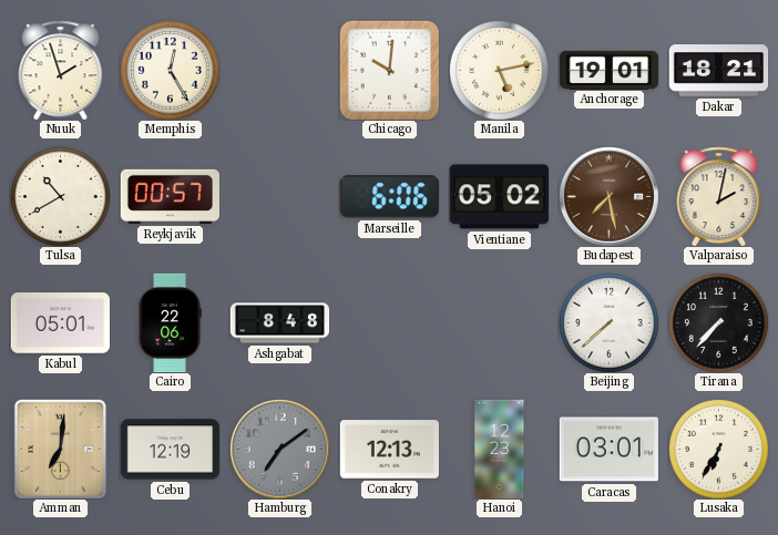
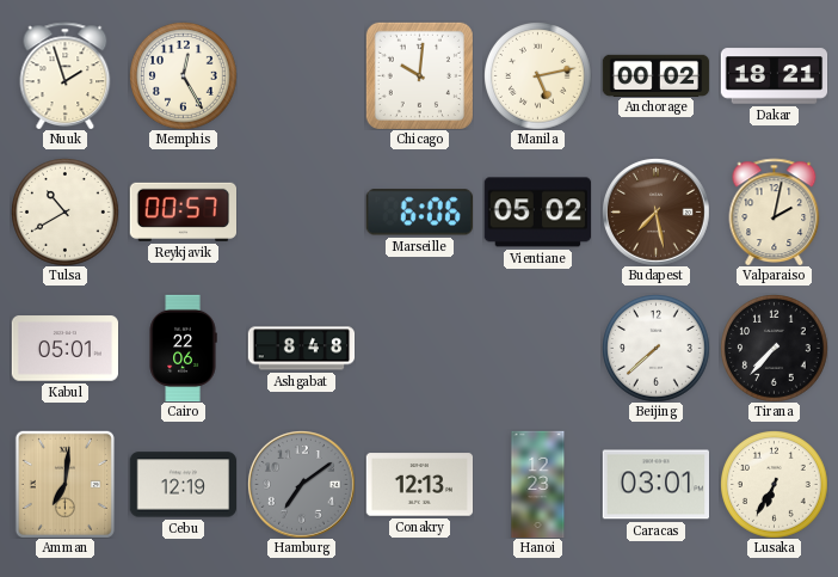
Anchorage: 19:01 -> 00:02 (655, 75)
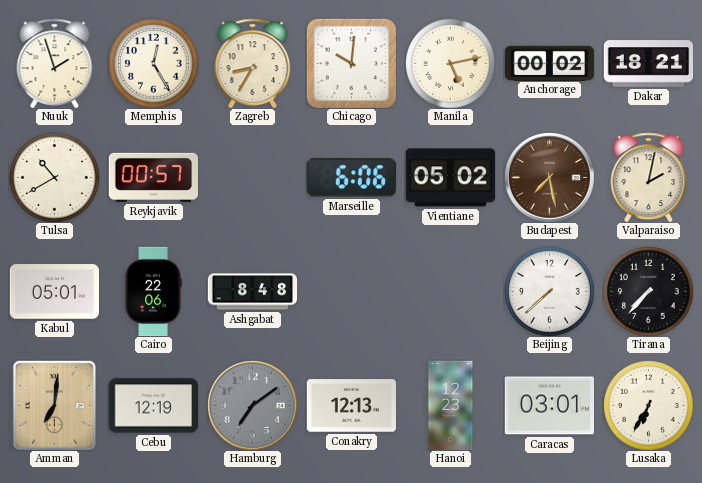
Zagreb: none -> 8:35 (253, 63)
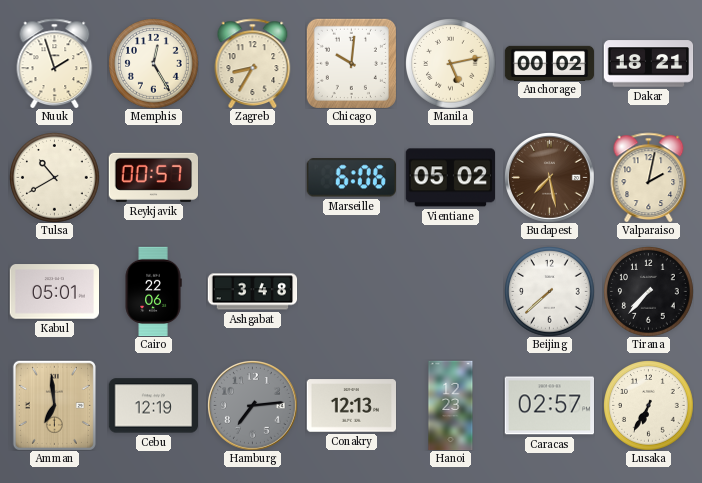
Ashgabat: 8:48 -> 3:48 (252, 292)
Amman: 7:01 -> 6:59 (54, 405)
Hamburg: 7:09 -> 7:14 (253, 406)
Caracas: 03:01 -> 02:57 (549, 406)
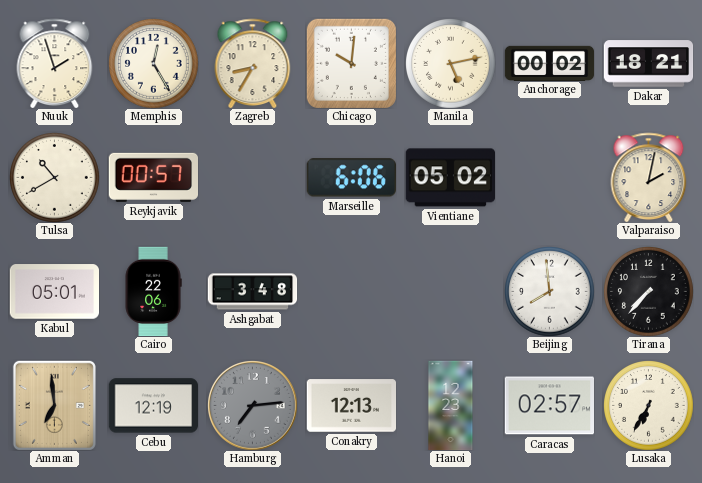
Budapest: 7:28 -> none (550, 178)
Beijing: 7:38 -> 7:59 (550, 292)
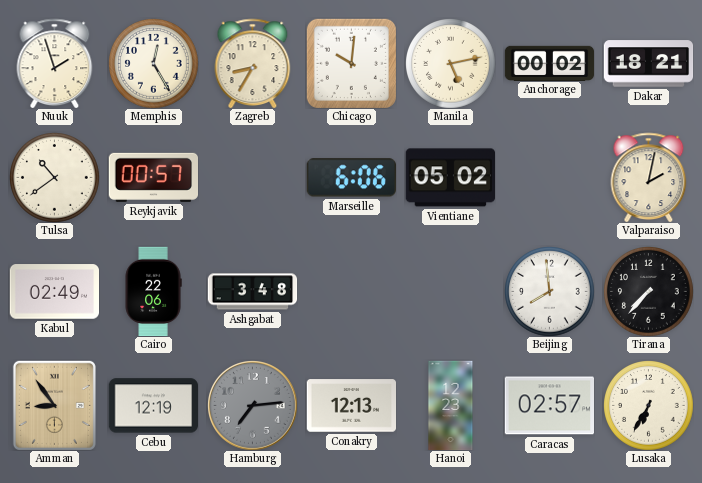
Tulsa: 10:40 -> 10:39 (55, 178)
Kabul: 05:01 -> 02:49 (54, 292)
Amman: 6:59 -> 8:54 (54, 405)
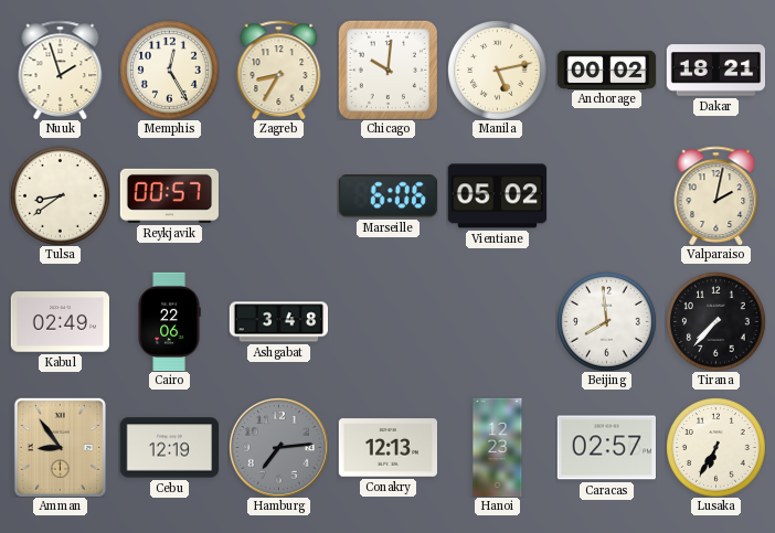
Tulsa: 10:39 -> 8:39 (61, 196)
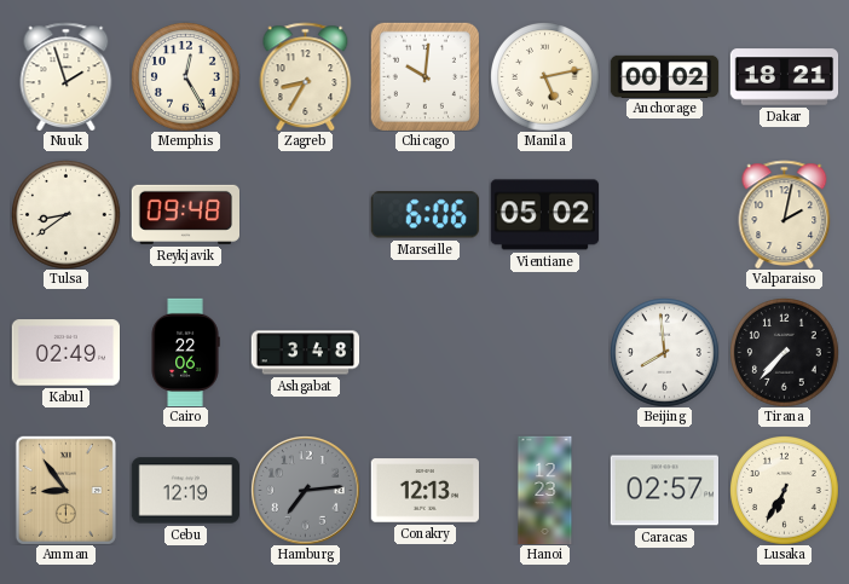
Reykjavik: 00:57 -> 09:48 (185, 214)
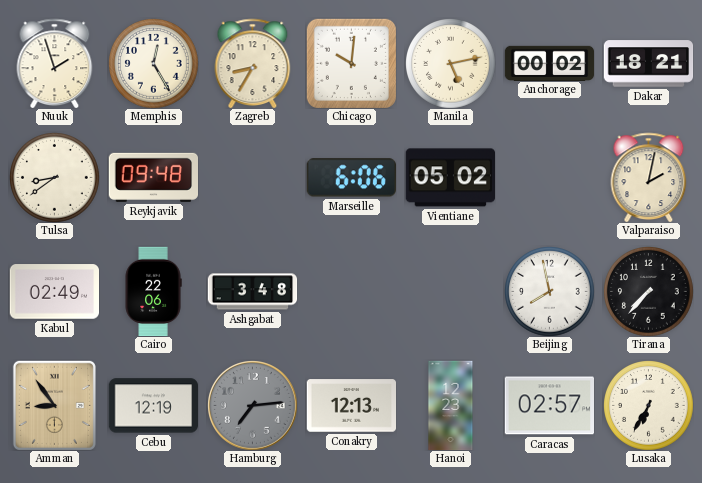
Beijing: 7:59 -> 7:58 (550, 292)
